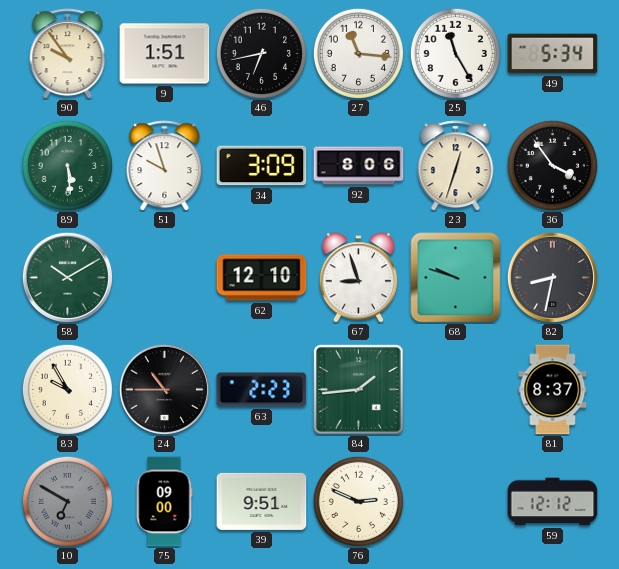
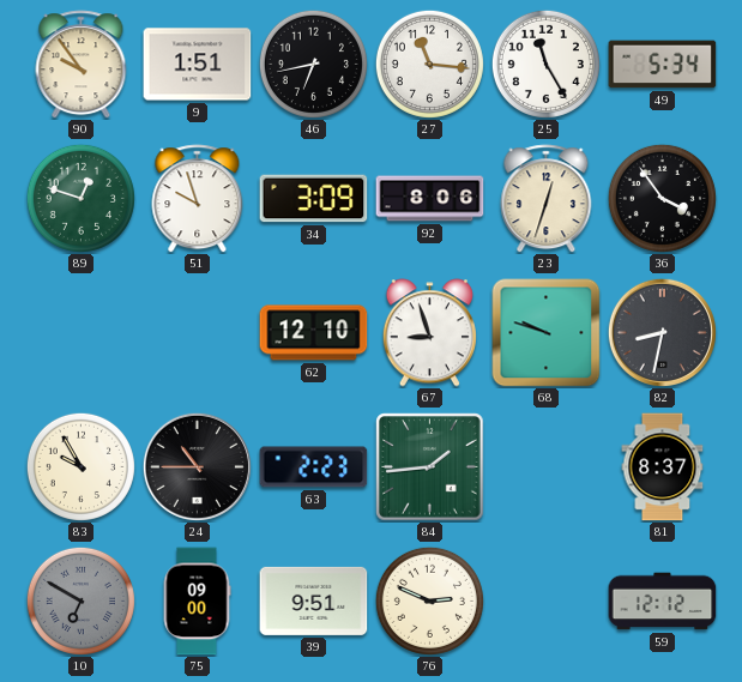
89: 5:29 -> 12:48 (80, 198)
58: 10:10 -> none (67, 277)
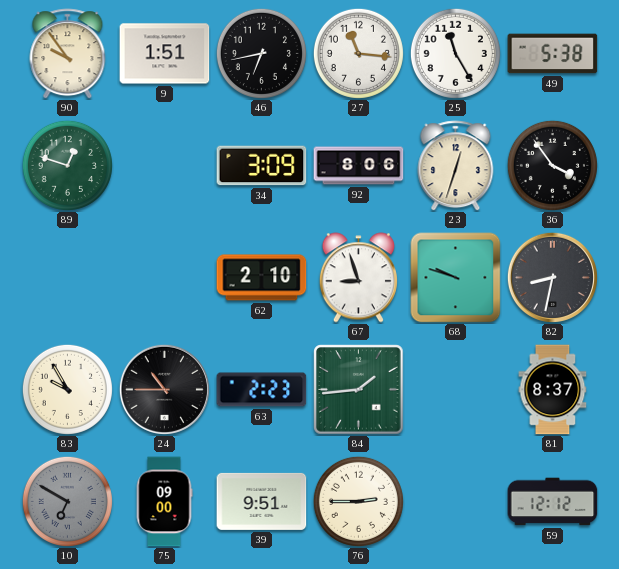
49: 5:34 -> 5:38 (553, 54)
51: 9:57 -> none (198, 199)
62: 12:10 -> 2:10 (262, 278)
76: 2:49 -> 2:45 (358, 501)
